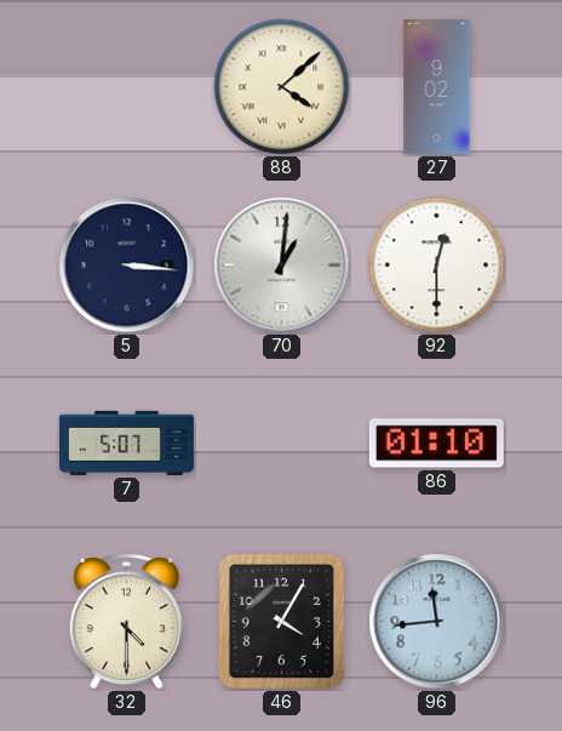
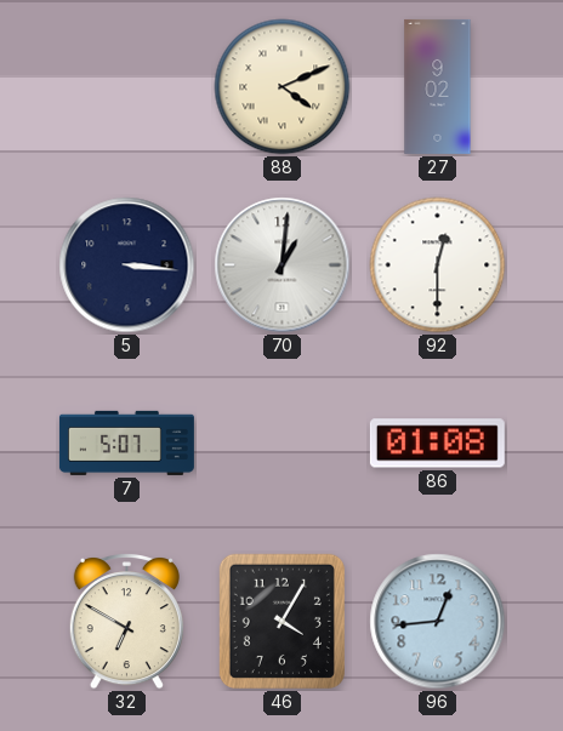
88: 4:08 -> 4:11 (283, 87)
86: 01:10 -> 01:08 (437, 444)
32: 4:30 -> 6:50 (126, 622)
96: 11:44 -> 12:44 (438, 622)
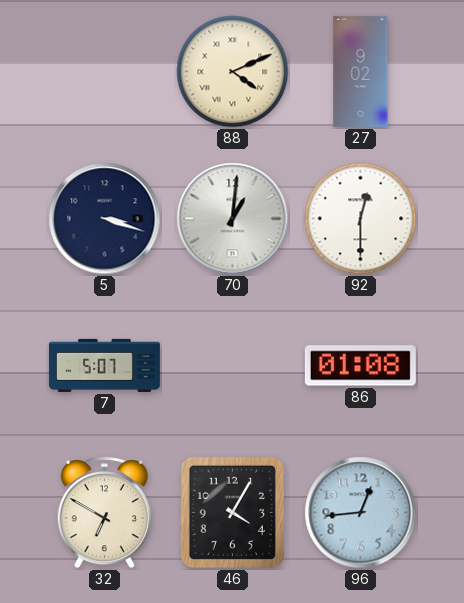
5: 3:16 -> 3:18 (105, 219)
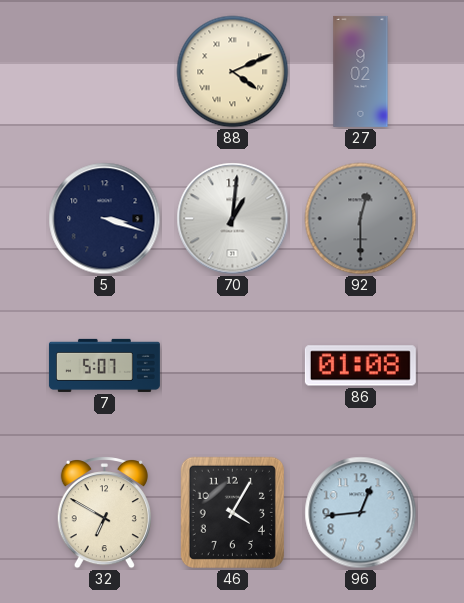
92 dial: white -> grey (361, 219)
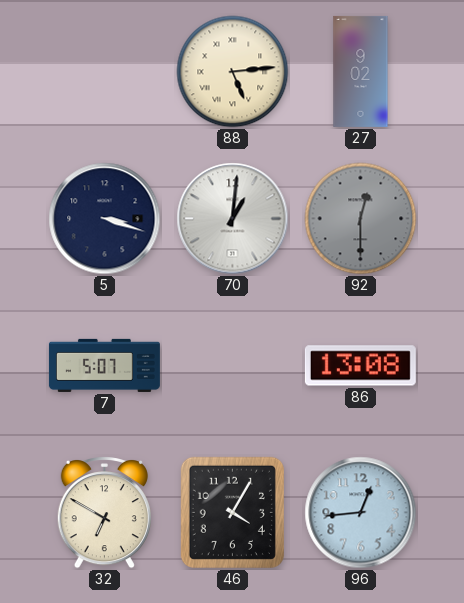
88: 4:11 -> 5:14 (233, 72)
86: 01:08 -> 13:08 (360, 366)
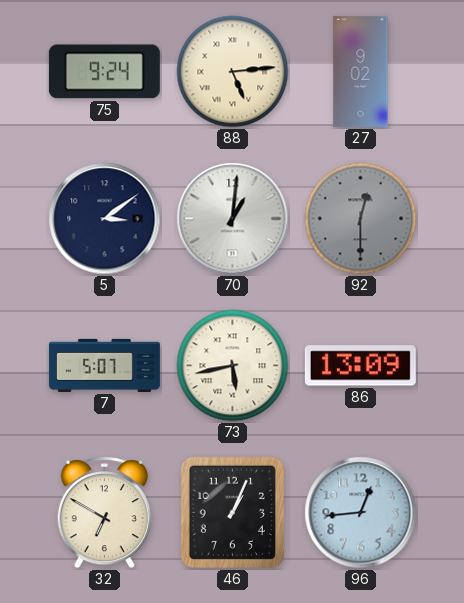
75: none -> 9:24 (104, 72)
5: 3:18 -> 3:09 (105, 219)
73: none -> 5:43 (233, 366)
86: 13:08 -> 13:09 (360, 366)
46: 4:05 -> 1:04 (232, 512)
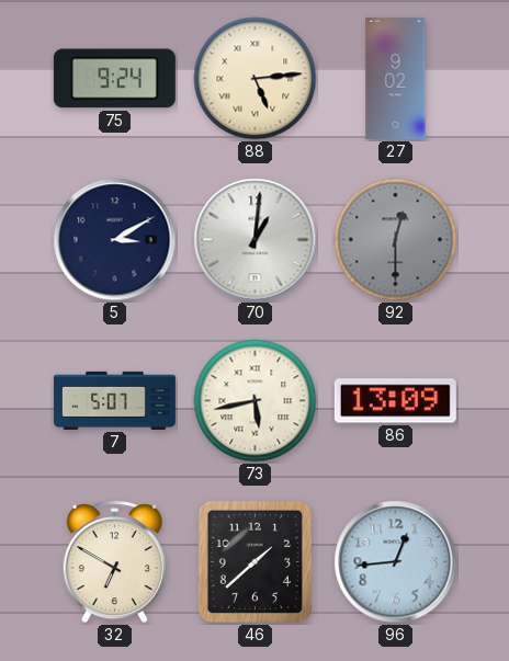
5: 3:09 -> 3:10 (115, 240)
46: 1:04 -> 1:38 (255, 561)
